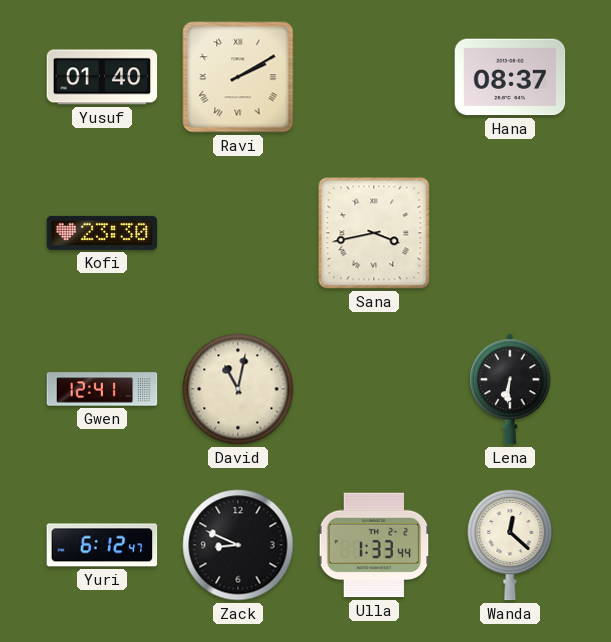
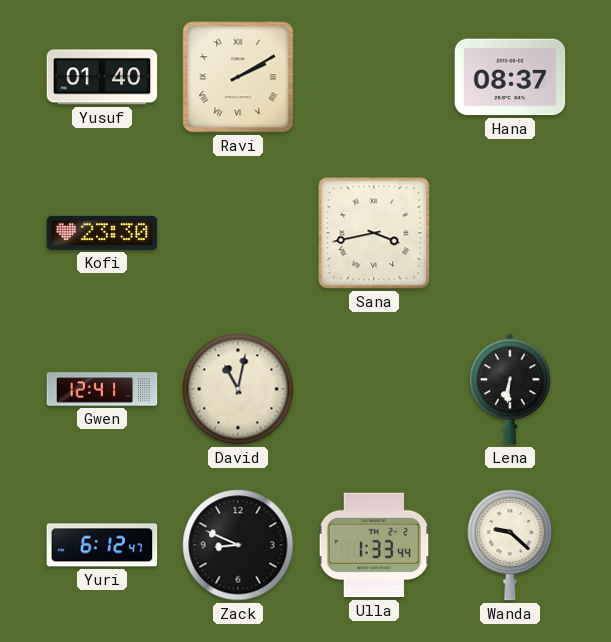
Wanda: 12:22 -> 9:22 (510, 545)
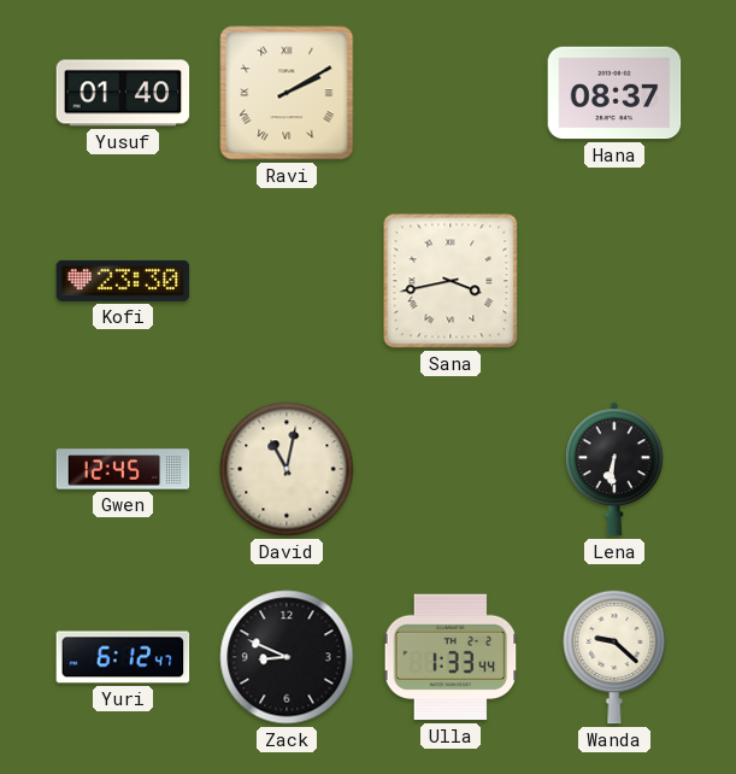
Gwen: 12:41 -> 12:45 (123, 469)
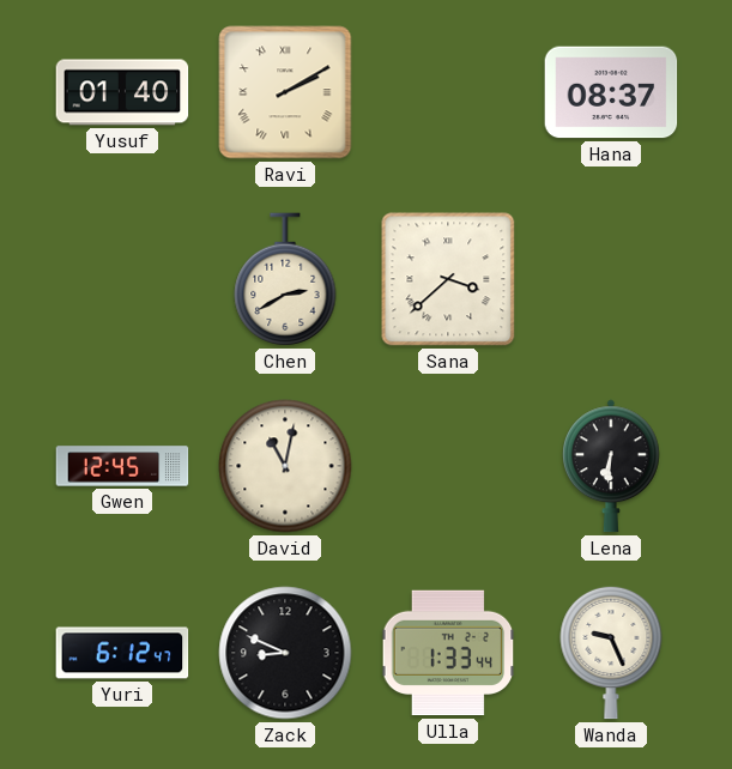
Kofi: 23:30 -> none (123, 281)
Chen: none -> 2:40 (285, 279)
Sana: 3:43 -> 3:38 (448, 279)
Wanda: 9:22 -> 9:26 (611, 653)
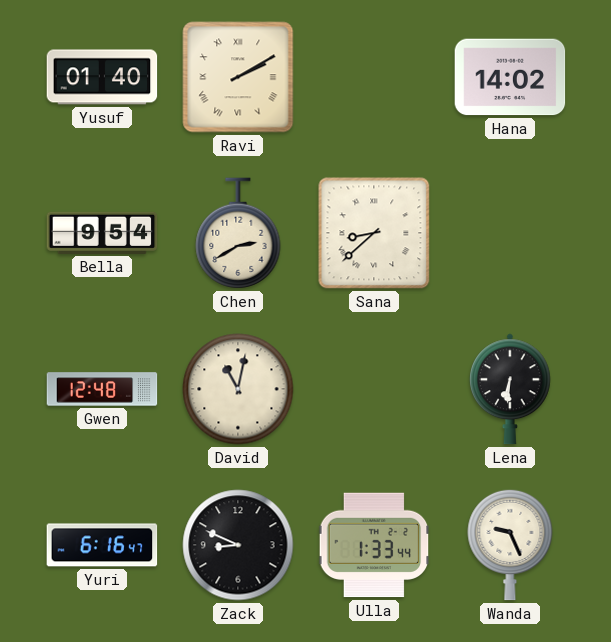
Hana: 08:37 -> 14:02 (510, 77)
Bella: none -> 9:54 (102, 233)
Sana: 3:38 -> 8:38 (374, 233)
Gwen: 12:45 -> 12:48 (102, 389)
Yuri: 6:12 -> 6:16 (102, 545)
